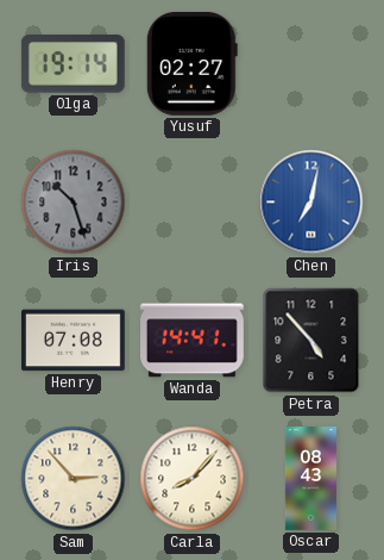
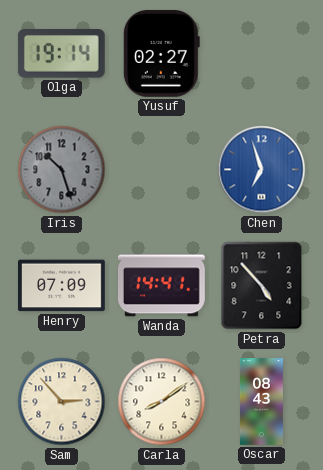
Chen: 7:02 -> 6:57 (262, 170)
Henry: 07:08 -> 07:09 (62, 286)
Carla: 8:07 -> 8:09 (162, 402)
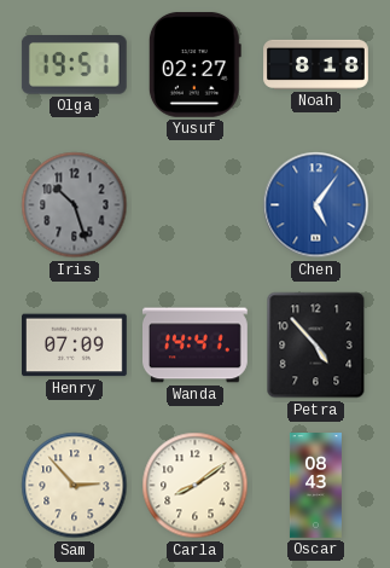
Olga: 19:14 -> 19:51 (74, 65)
Noah: none -> 8:18 (316, 64)
Chen: 6:57 -> 5:06 (316, 205)
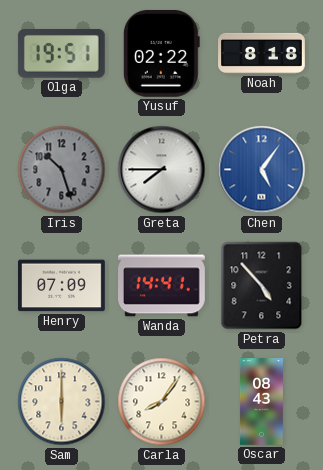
Yusuf: 02:27 -> 02:22 (161, 53)
Greta: none -> 7:45 (162, 170)
Sam: 2:53 -> 6:00 (62, 402)
Carla: 8:09 -> 8:06 (162, 402)
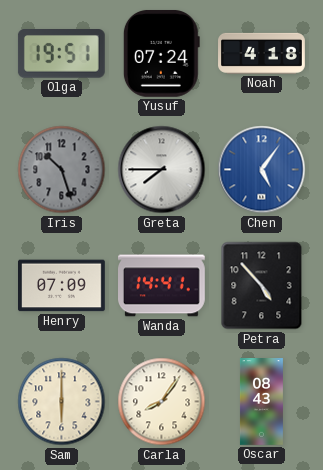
Yusuf: 02:22 -> 07:24 (161, 53)
Noah: 8:18 -> 4:18 (262, 53)
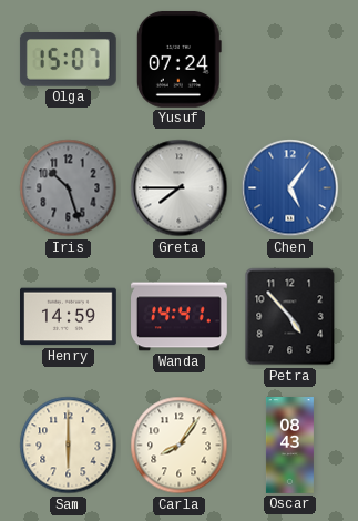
Olga: 19:51 -> 15:07 (68, 60)
Noah: 4:18 -> none (262, 53)
Henry: 07:09 -> 14:59 (69, 317)
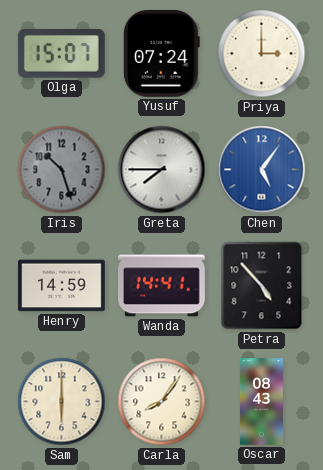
Priya: none -> 3:00 (262, 54)
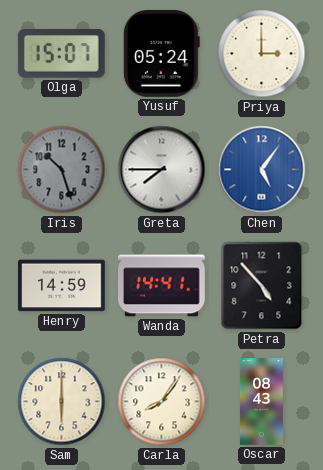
Yusuf: 07:24 -> 05:24 (161, 53)
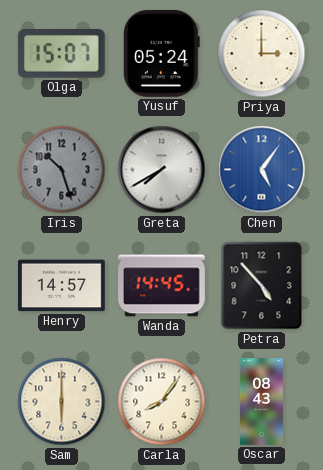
Greta: 7:45 -> 7:40 (162, 170)
Henry: 14:59 -> 14:57 (62, 286)
Wanda: 14:41 -> 14:45 (162, 286)
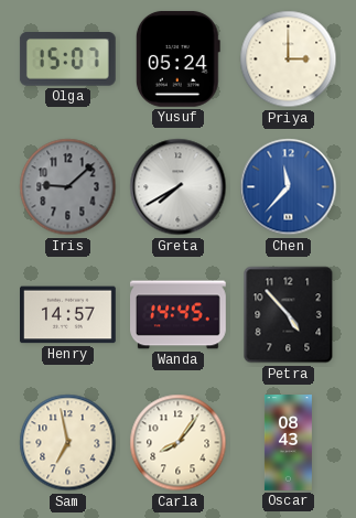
Iris: 10:27 -> 9:08 (68, 187)
Chen: 5:06 -> 11:37 (289, 187)
Sam: 6:00 -> 6:58 (68, 443)
